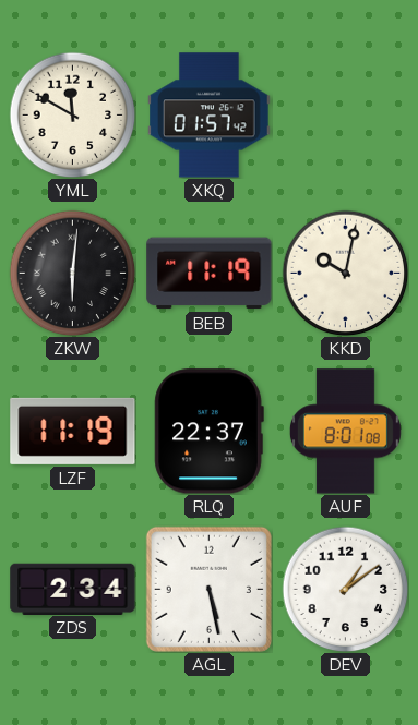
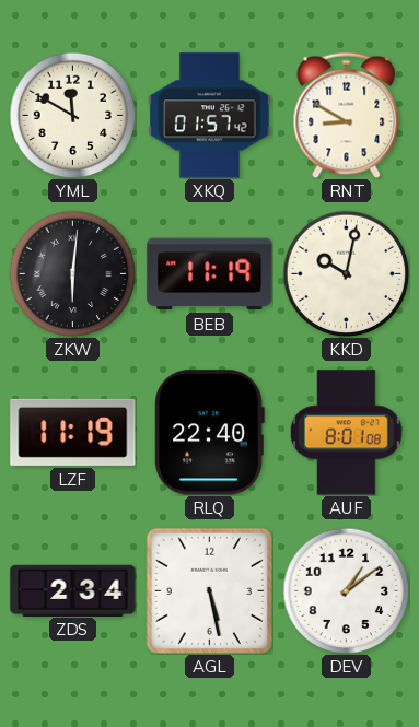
RNT: none -> 8:50 (347, 115)
RLQ: 22:37 -> 22:40 (209, 433)
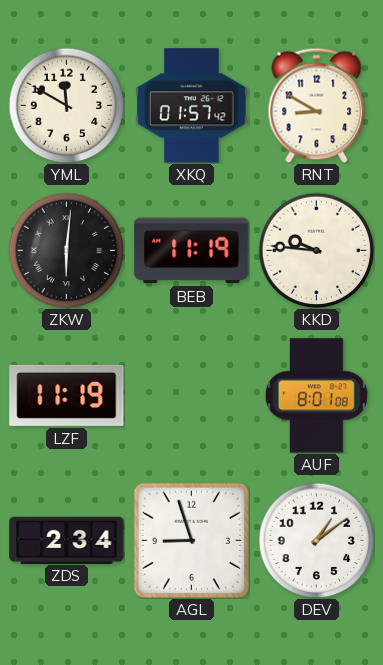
KKD: 10:02 -> 9:46 (316, 250)
RLQ: 22:40 -> none (209, 433)
AGL: 5:28 -> 8:57 (191, 540)
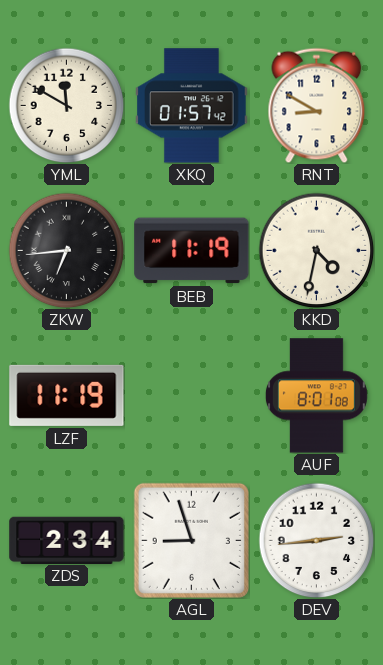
ZKW: 6:01 -> 6:44 (66, 250)
KKD: 9:46 -> 4:32 (316, 250)
DEV: 1:09 -> 2:44 (316, 540)
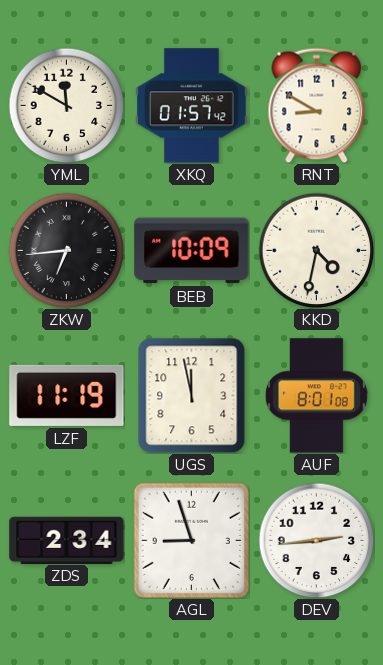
BEB: 11:19 -> 10:09 (192, 251)
UGS: none -> 11:58 (192, 395)
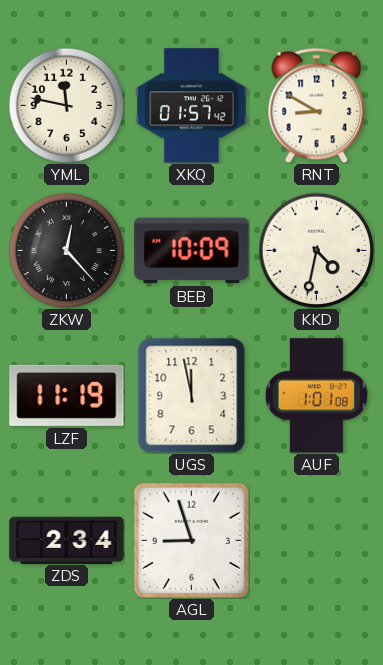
YML: 11:50 -> 11:47 (66, 105)
ZKW: 6:44 -> 12:23 (66, 250)
AUF: 8:01 -> 1:01 (316, 396)
DEV: 2:44 -> none (316, 540)
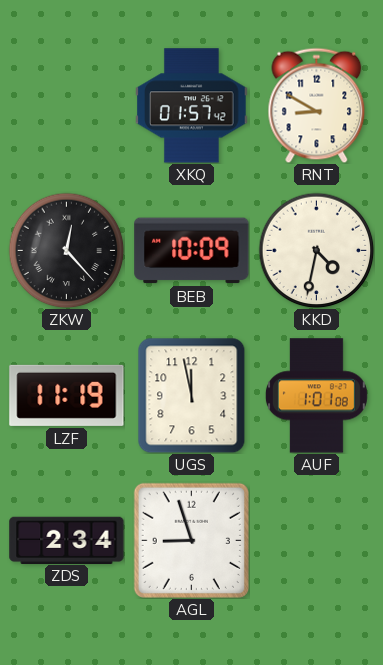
YML: 11:47 -> none (66, 105)
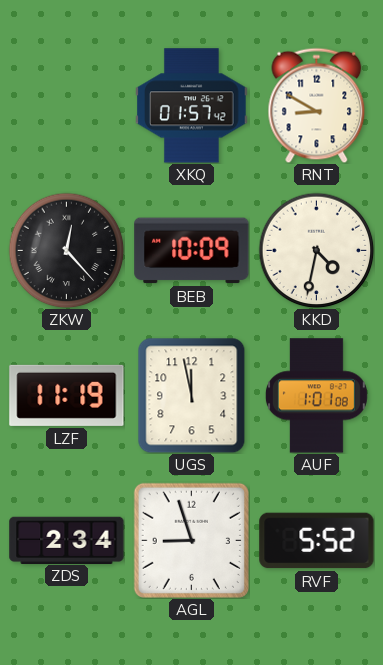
RVF: none -> 5:52 (317, 541)
